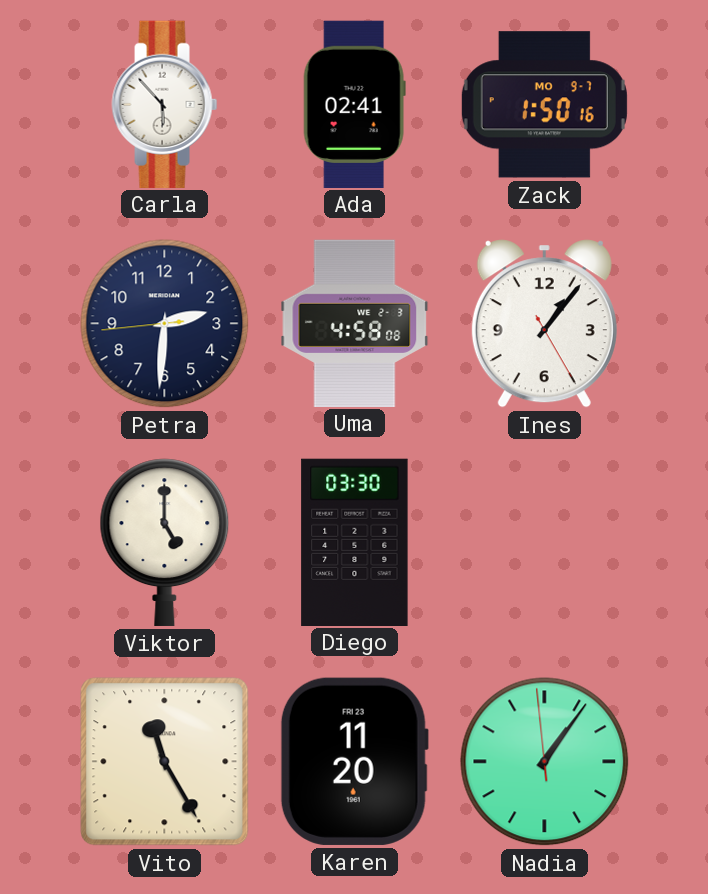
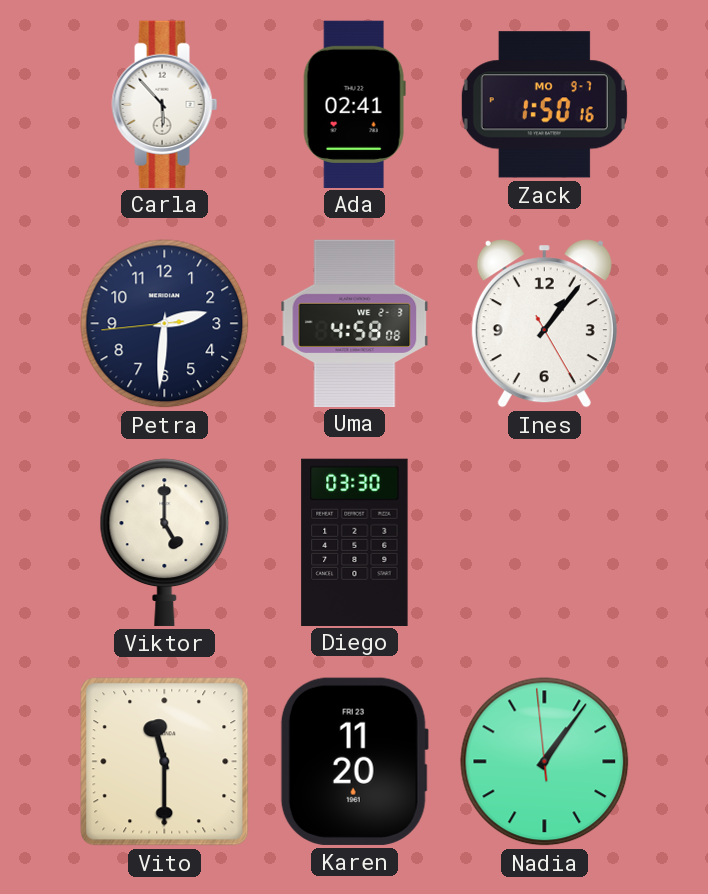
Vito: 11:25 -> 11:30 (165, 762)
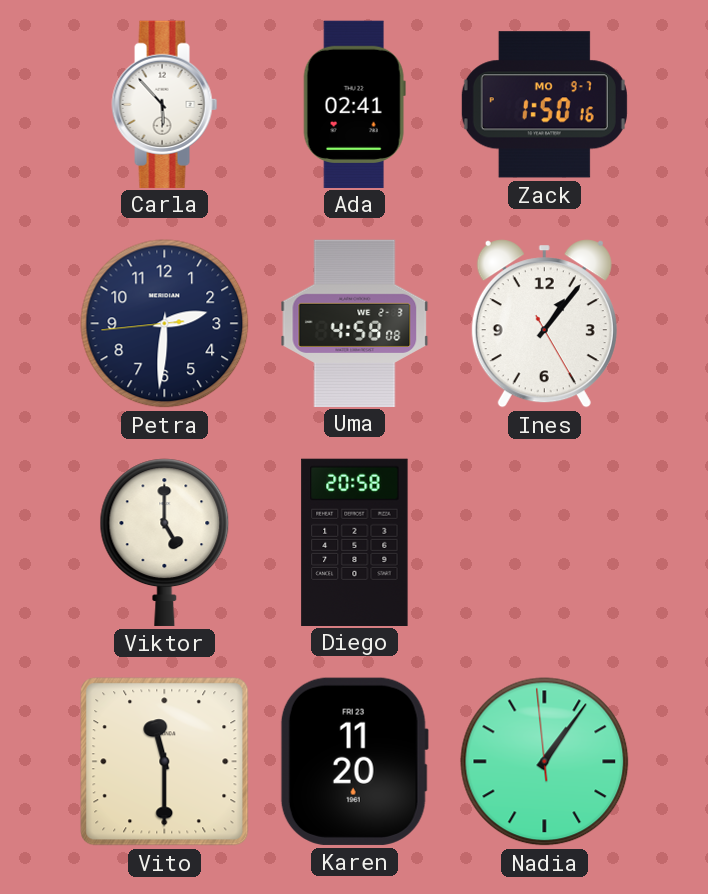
Diego: 03:30 -> 20:58 (355, 542)
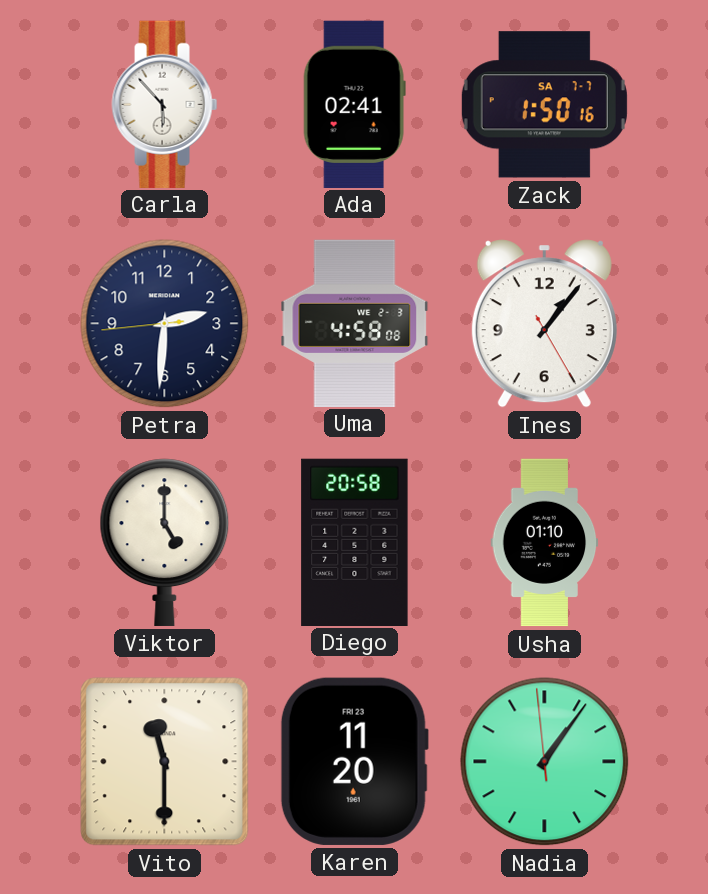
Zack date: MO 9-7 -> SA 7-7 (544, 105)
Usha: none -> 01:10 (545, 543)
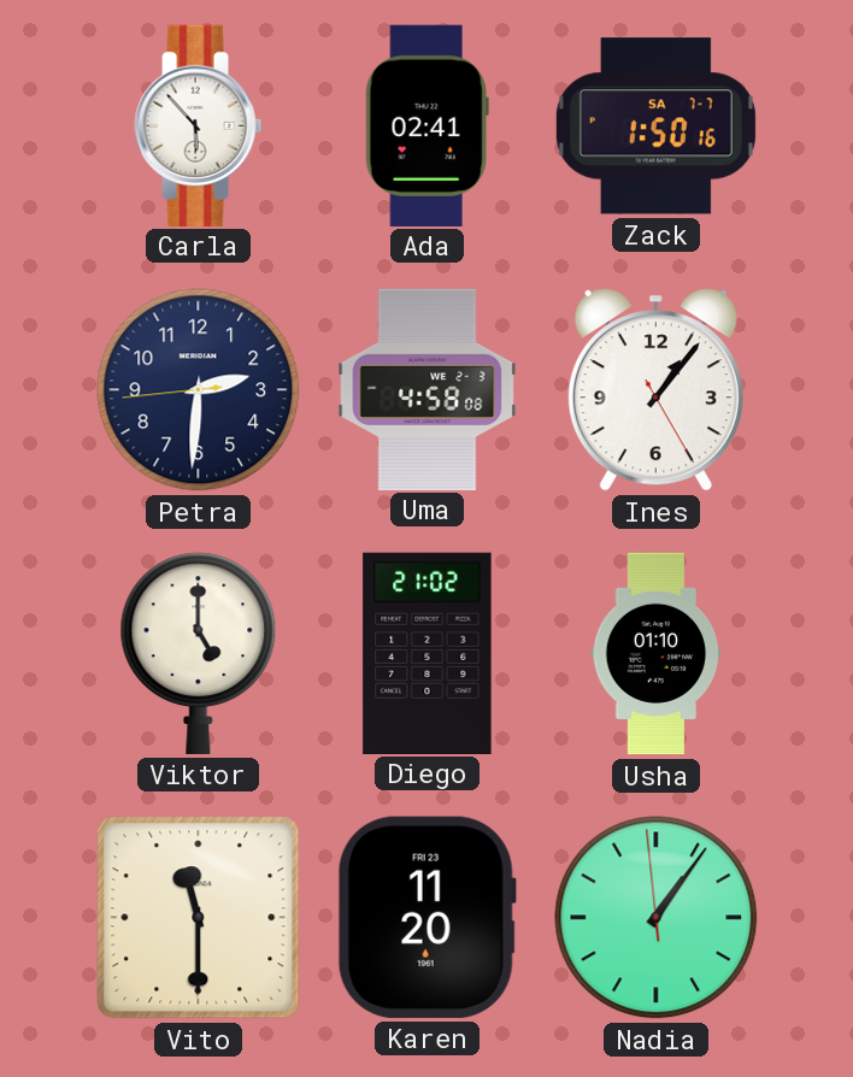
Diego: 20:58 -> 21:02 (428, 653)
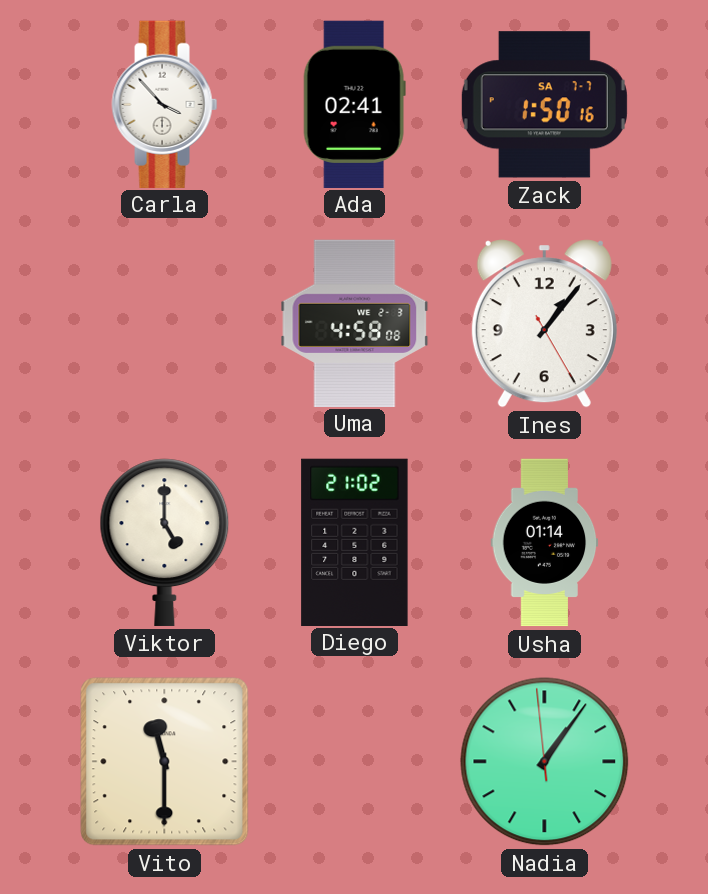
Carla: 5:53 -> 3:53 (165, 104)
Petra: 2:30 -> none (199, 390)
Usha: 01:10 -> 01:14 (545, 543)
Karen: 11:20 -> none (426, 917)
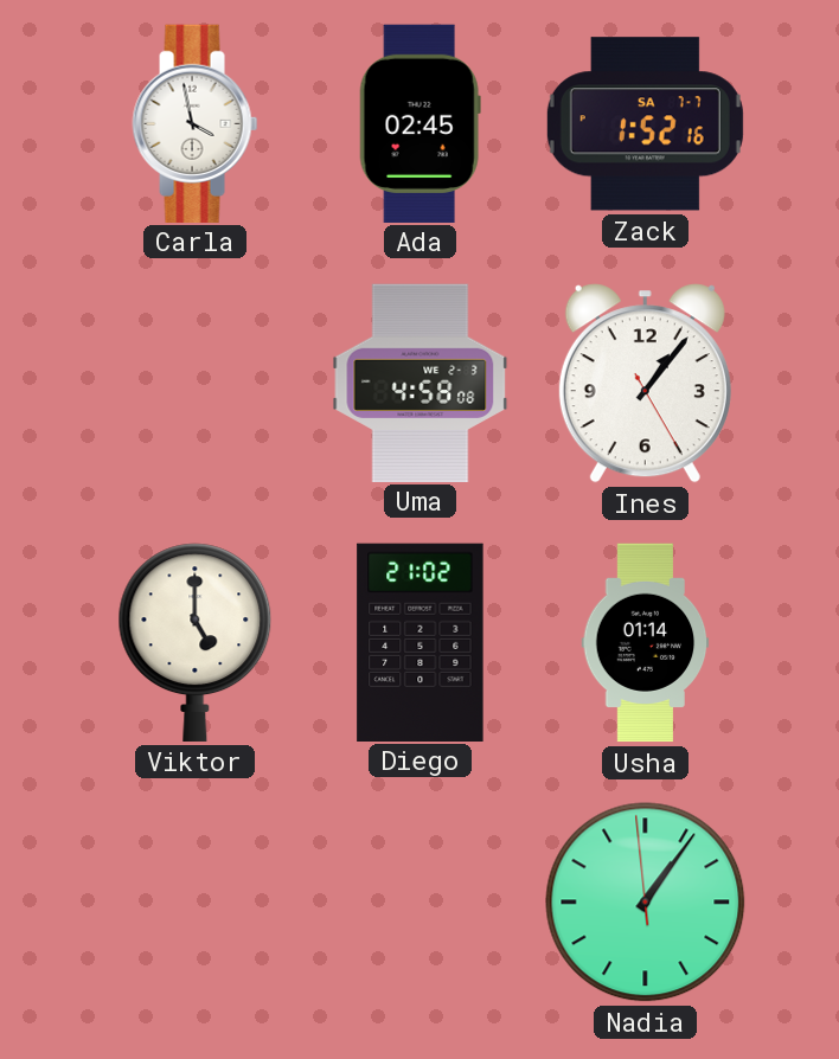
Carla: 3:53 -> 3:58 (196, 123)
Ada: 02:41 -> 02:45 (420, 123)
Zack: 1:50 -> 1:52 (645, 124)
Vito: 11:30 -> none (165, 762)
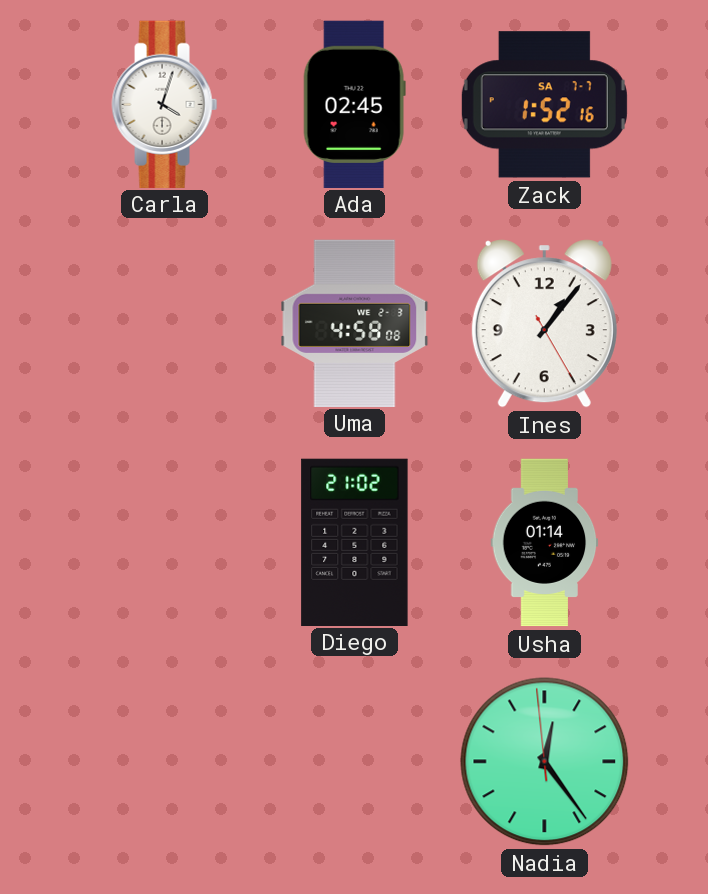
Carla: 3:58 -> 4:03 (165, 104)
Viktor: 5:00 -> none (196, 642)
Nadia: 1:05 -> 12:23 (545, 762)
